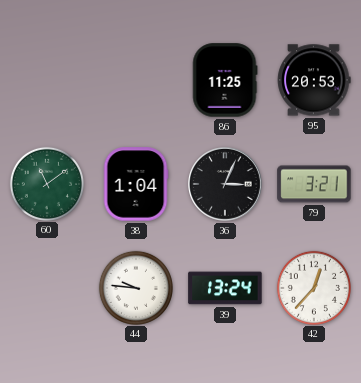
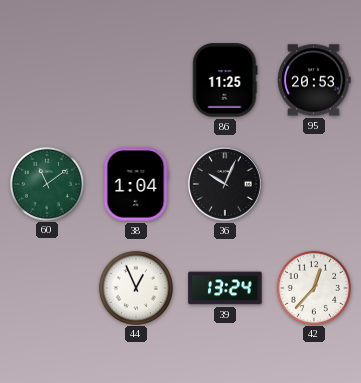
36: 3:04 -> 10:04 (225, 184)
79: 3:21 -> none (314, 184)
44: 9:46 -> 12:56 (135, 287)
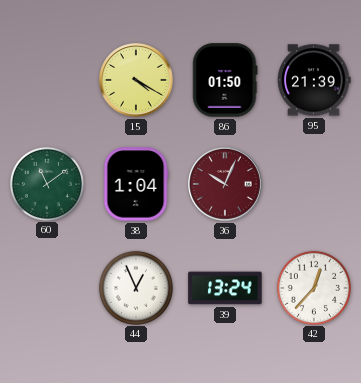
15: none -> 4:20 (136, 80)
86: 11:25 -> 01:50 (225, 80)
95: 20:53 -> 21:39 (314, 80)
36 dial: black -> burgundy (225, 184)
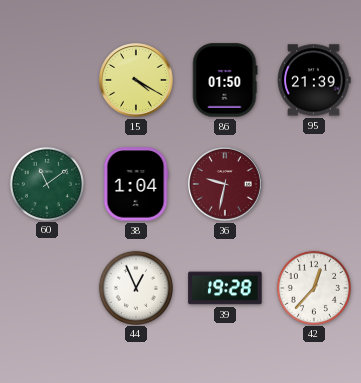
36: 10:04 -> 9:32 (225, 184)
39: 13:24 -> 19:28 (225, 288)
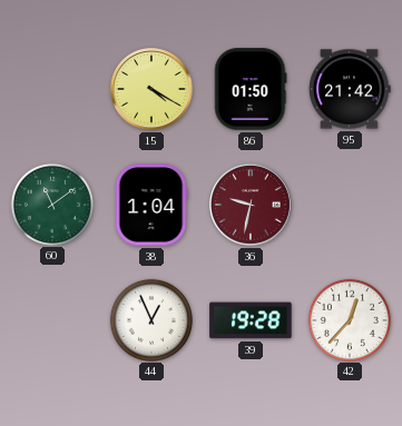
95: 21:39 -> 21:42 (350, 89)
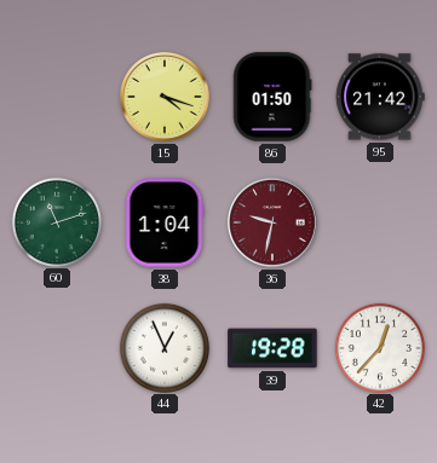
15: 4:20 -> 4:18 (165, 97)
60: 11:09 -> 11:12 (56, 221)
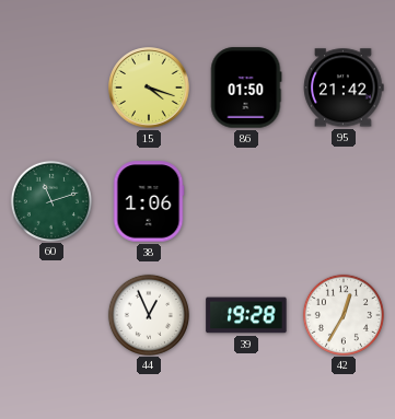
38: 1:04 -> 1:06 (149, 201)
36: 9:32 -> none (272, 222)
42: 12:37 -> 12:35 (342, 314)
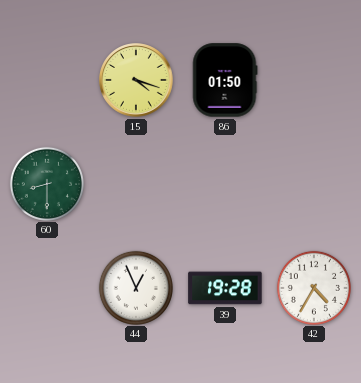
95: 21:42 -> none (344, 88)
60: 11:12 -> 8:30 (46, 183)
38: 1:06 -> none (149, 201)
42: 12:35 -> 4:35 (313, 287)
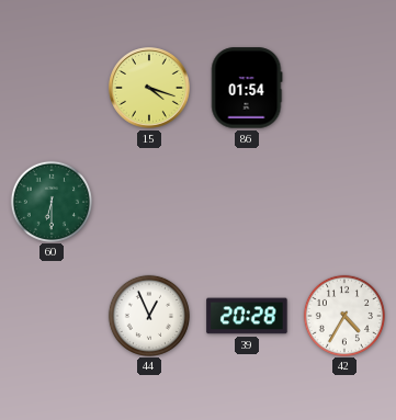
86: 01:50 -> 01:54 (247, 88)
60: 8:30 -> 6:30 (50, 201)
39: 19:28 -> 20:28 (247, 316)
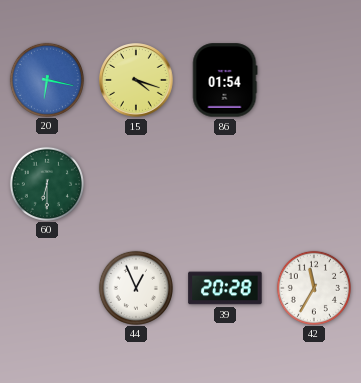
20: none -> 6:17 (46, 79)
42: 4:35 -> 11:35 (313, 287)
